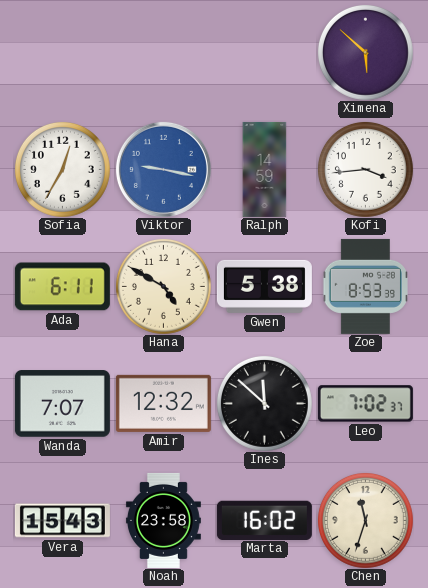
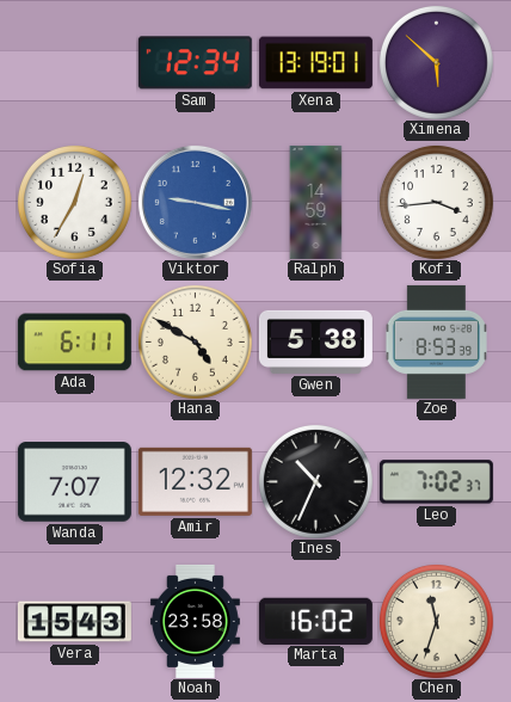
Sam: none -> 12:34 (195, 63)
Xena: none -> 13:19 (315, 63)
Ines: 11:52 -> 10:34 (315, 481)
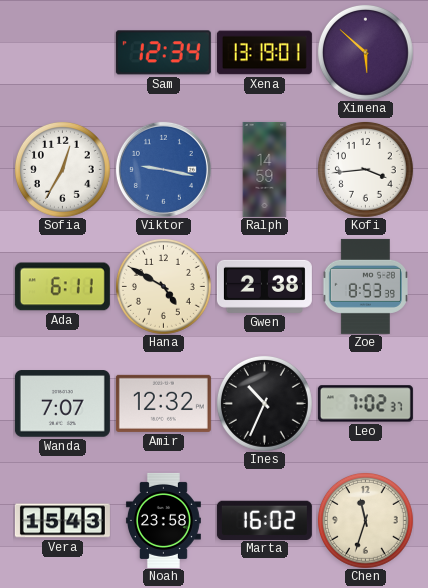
Gwen: 5:38 -> 2:38 (264, 286)
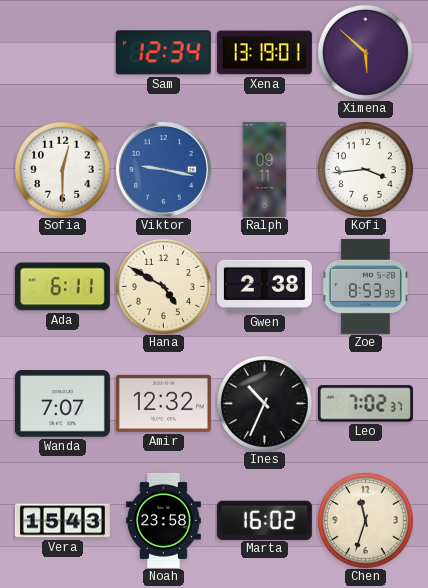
Sofia: 12:35 -> 12:30 (62, 169)
Ralph: 14:59 -> 09:11 (265, 169)
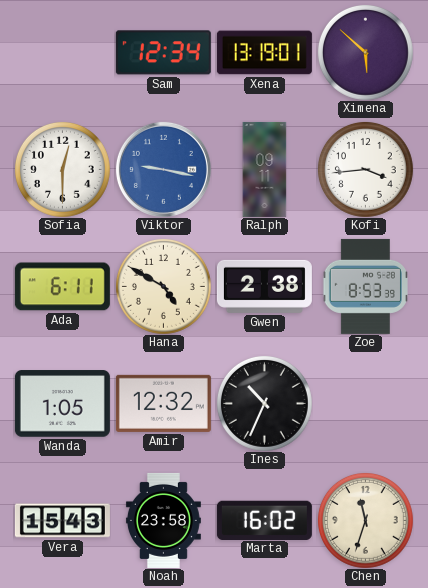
Wanda: 7:07 -> 1:05 (62, 404)
Leo: 7:02 -> none (365, 404)
